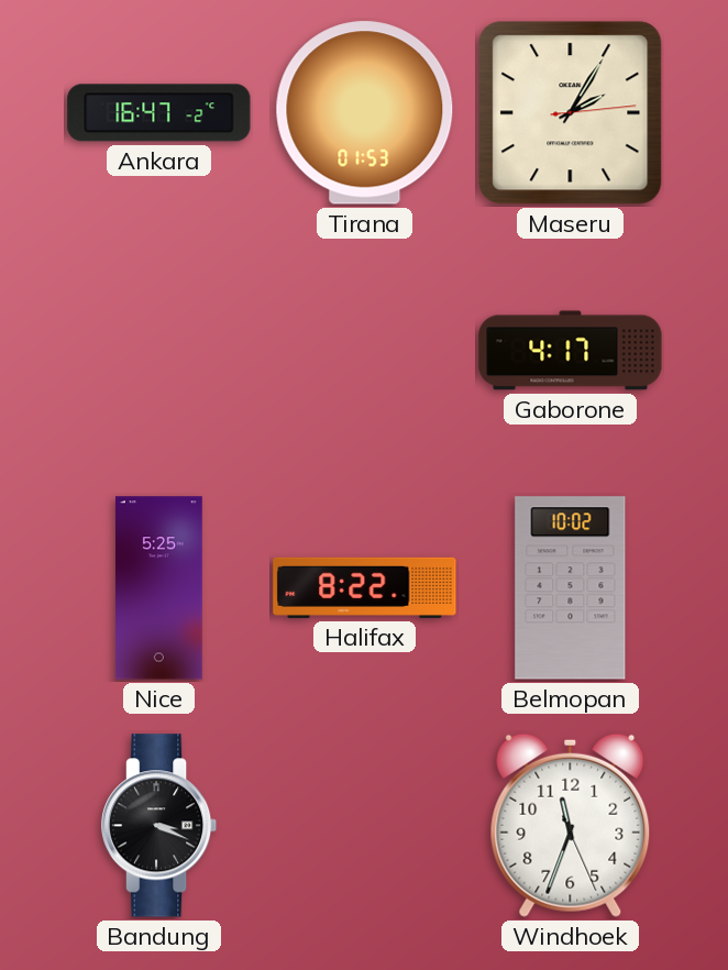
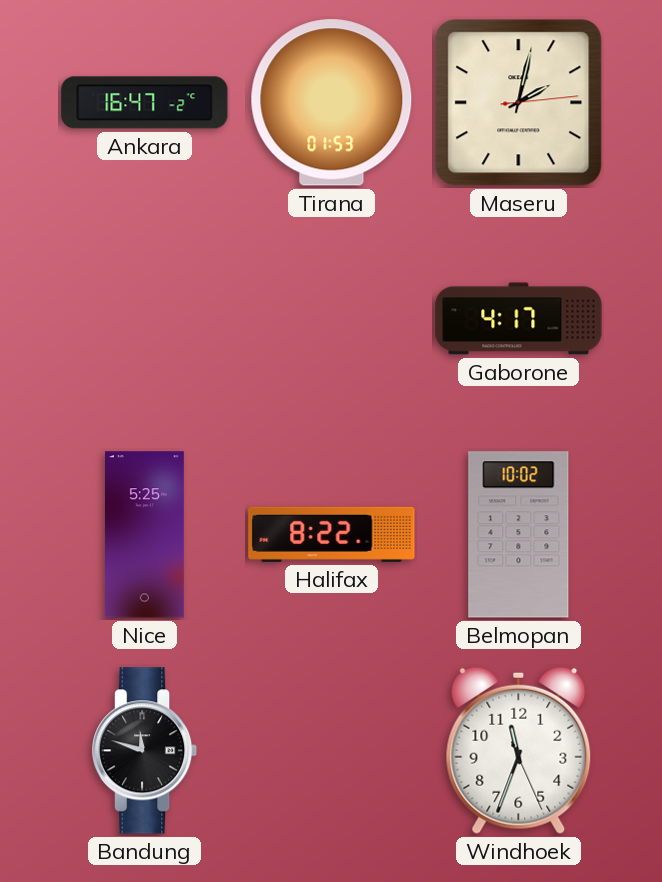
Maseru: 2:05 -> 2:02 (519, 103)
Bandung: 3:19 -> 11:48 (145, 751)
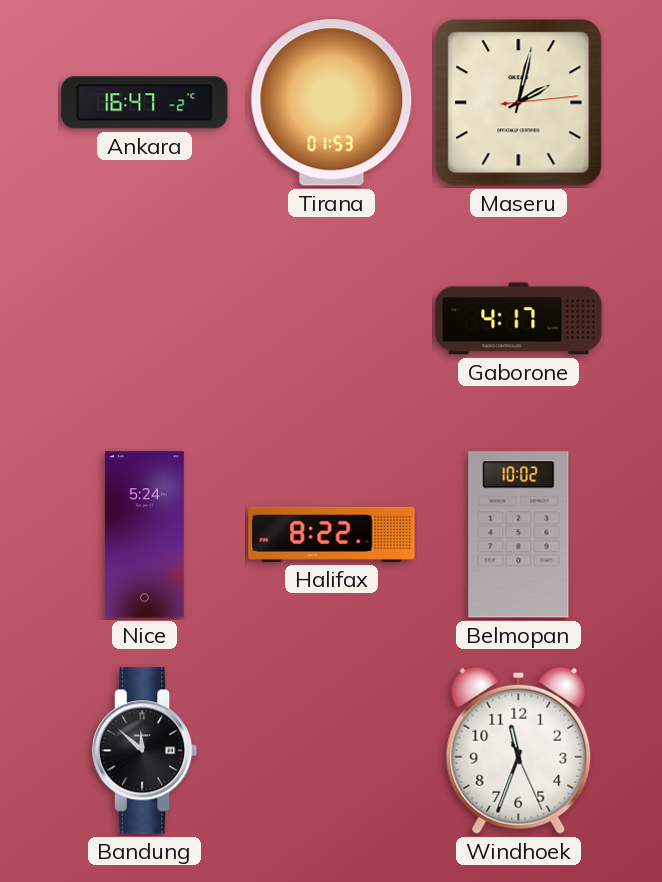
Nice: 5:25 -> 5:24 (144, 535)
Bandung: 11:48 -> 11:52 (145, 751)
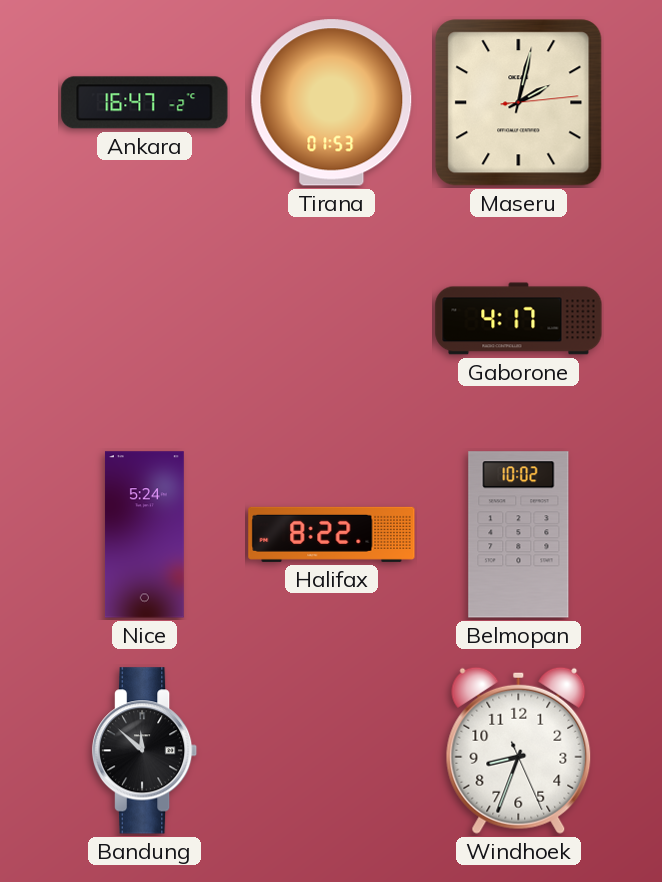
Windhoek: 11:33 -> 8:33 (519, 750)
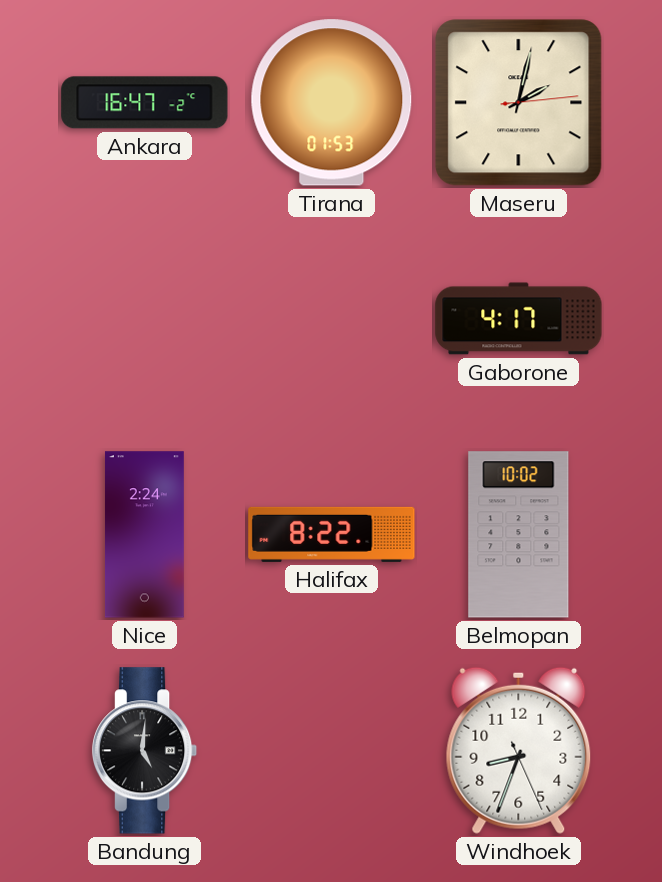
Nice: 5:24 -> 2:24 (144, 535)
Bandung: 11:52 -> 5:01 (145, 751)
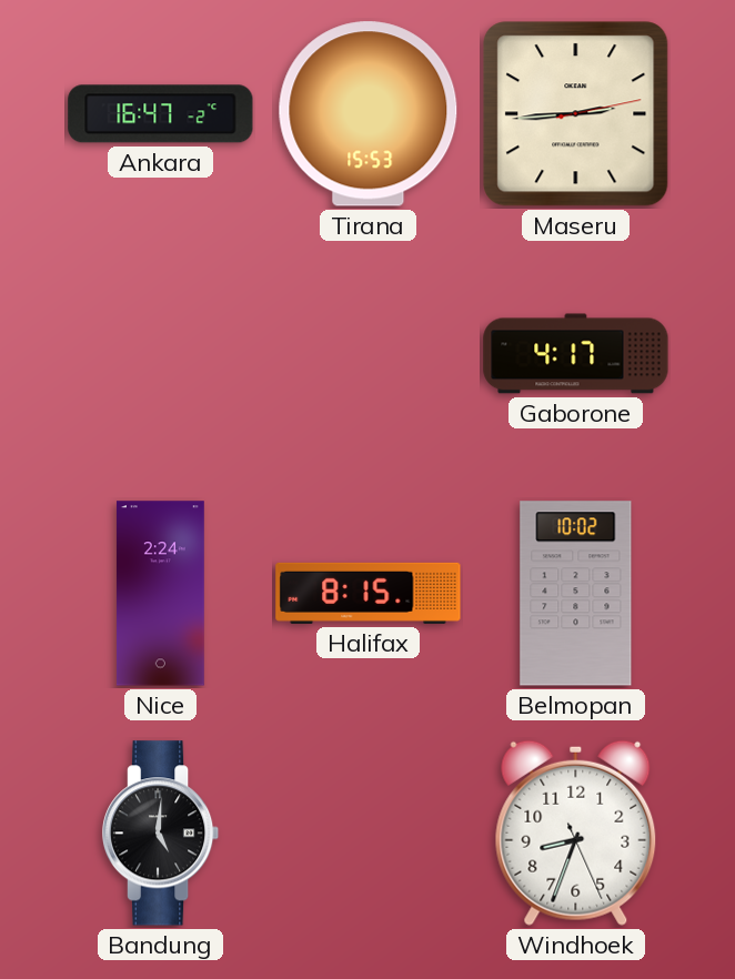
Tirana: 01:53 -> 15:53 (369, 114)
Maseru: 2:02 -> 2:44 (576, 114)
Halifax: 8:22 -> 8:15 (369, 593)
